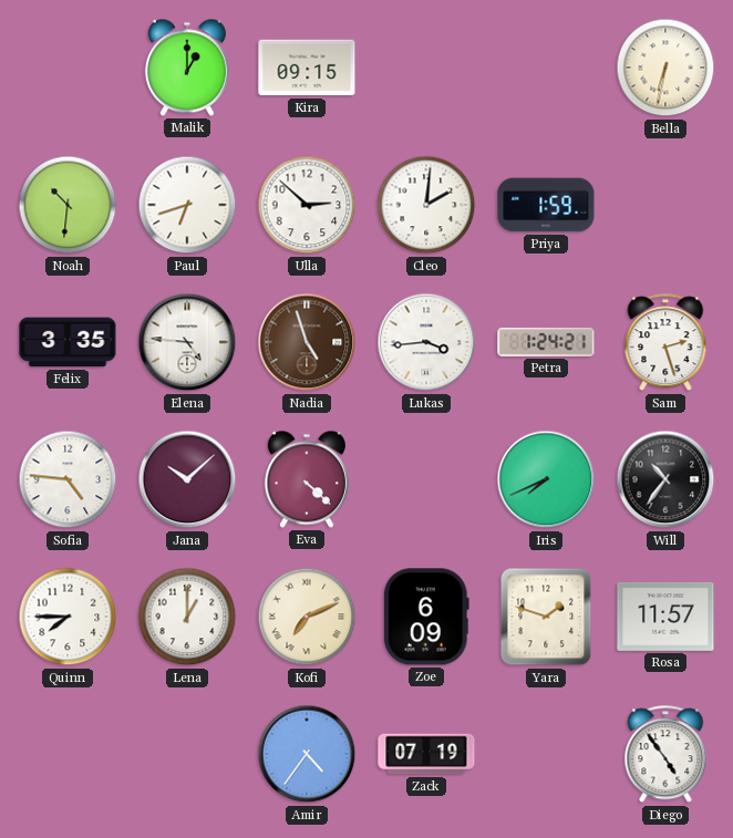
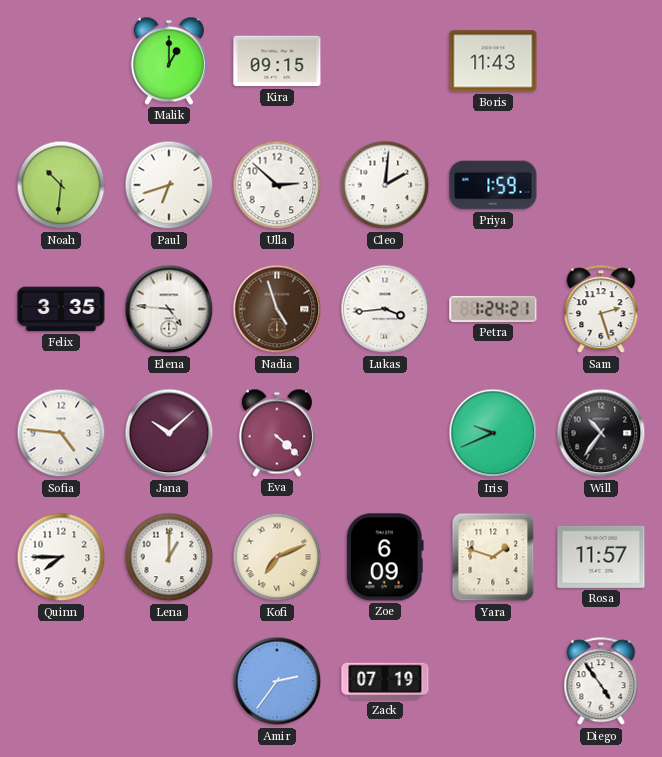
Boris: none -> 11:43 (493, 61)
Bella: 6:32 -> none (665, 68)
Iris: 7:41 -> 9:41 (493, 433)
Amir: 4:36 -> 2:36 (277, 681)
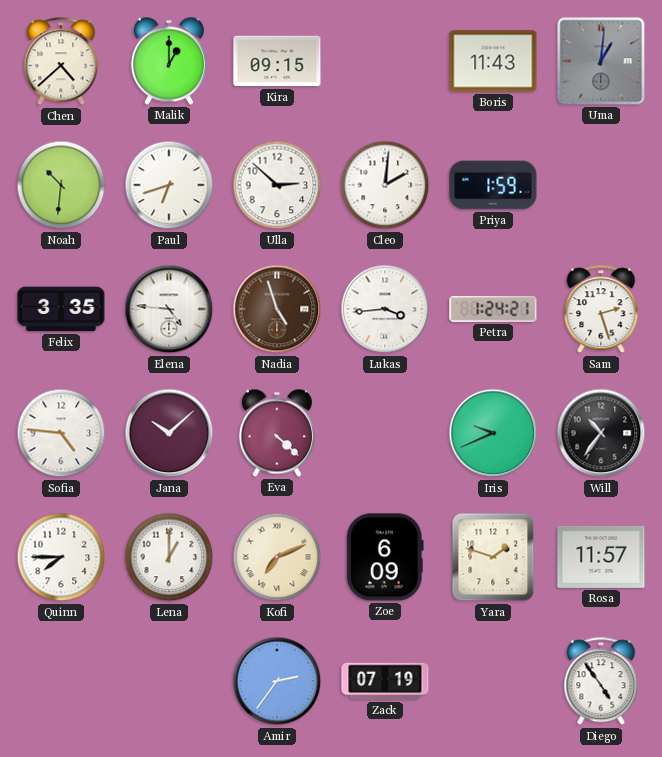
Chen: none -> 4:38 (61, 62)
Uma: none -> 1:01 (601, 61)
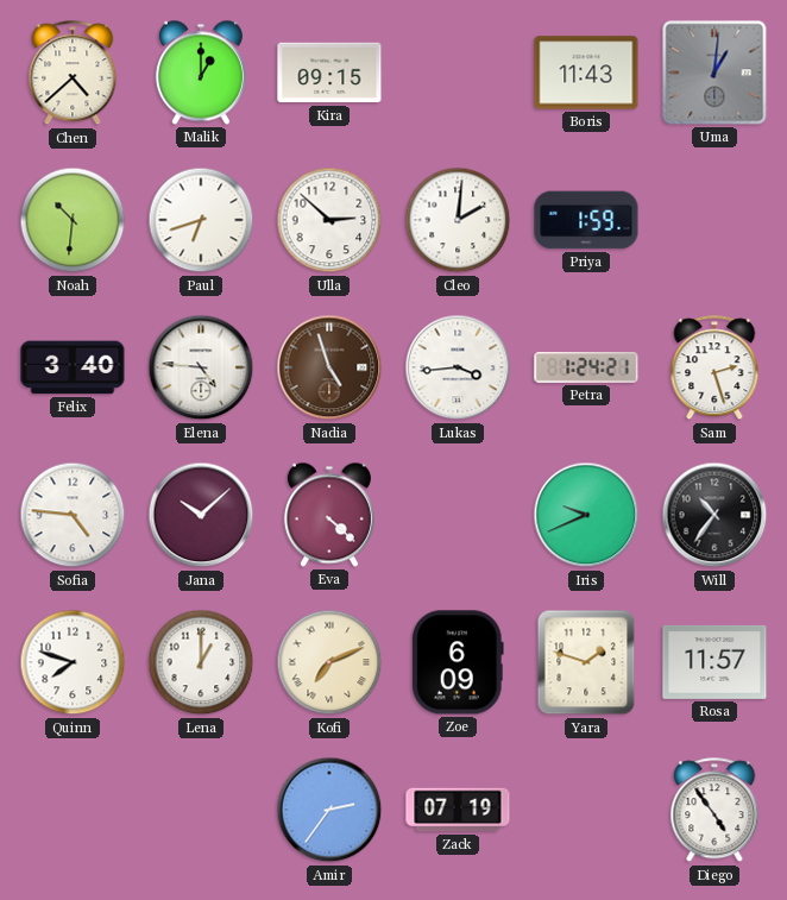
Felix: 3:35 -> 3:40 (73, 367)
Quinn: 7:45 -> 7:48 (73, 662)
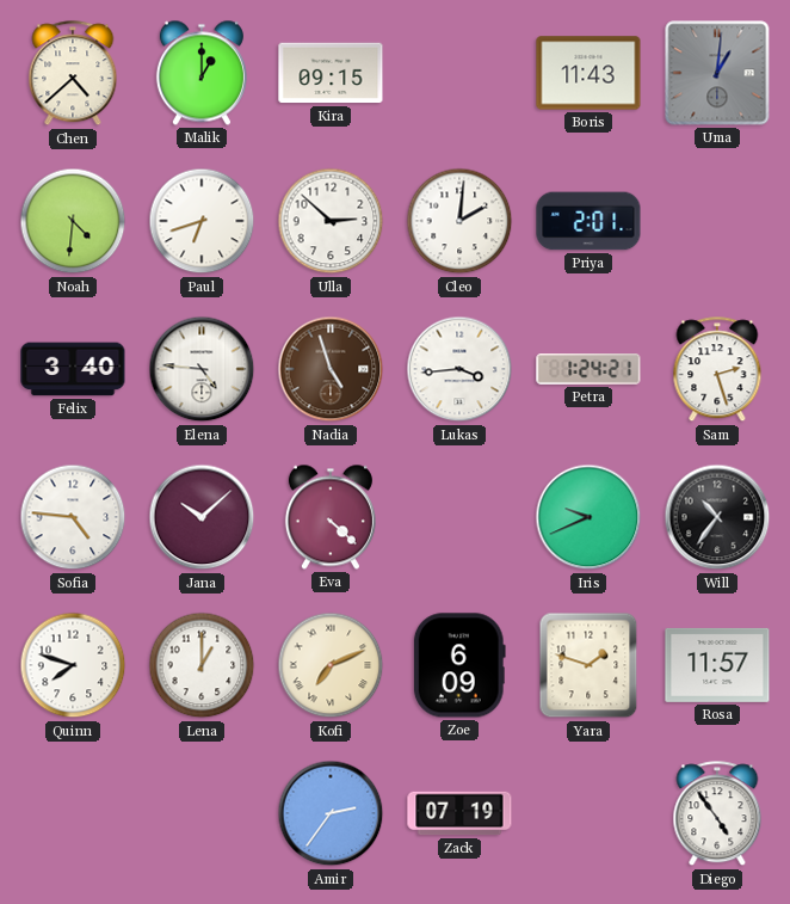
Noah: 10:31 -> 4:31 (73, 221)
Priya: 1:59 -> 2:01 (588, 221)
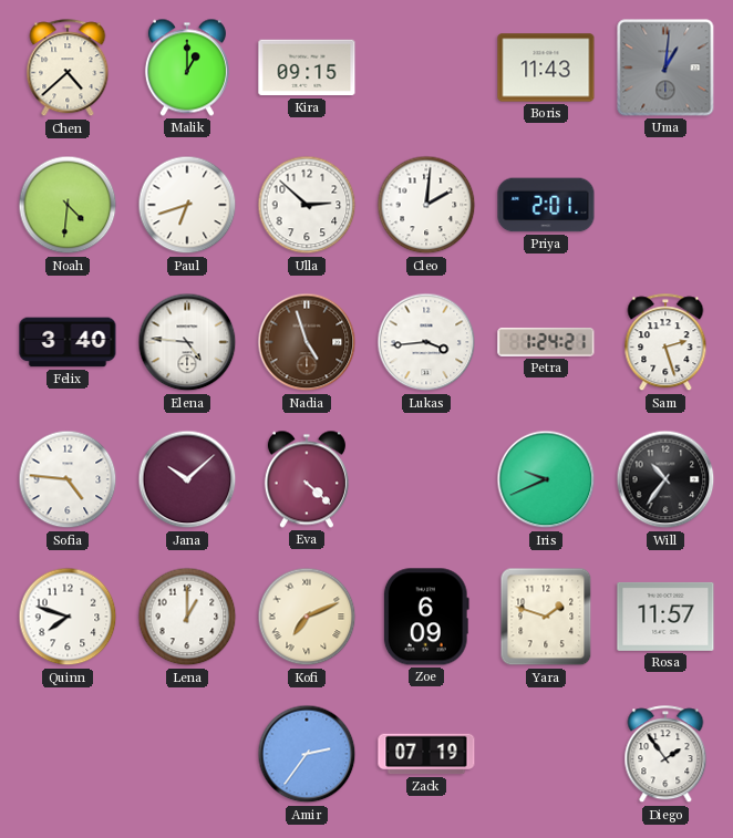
Diego: 4:54 -> 1:54 (665, 755)
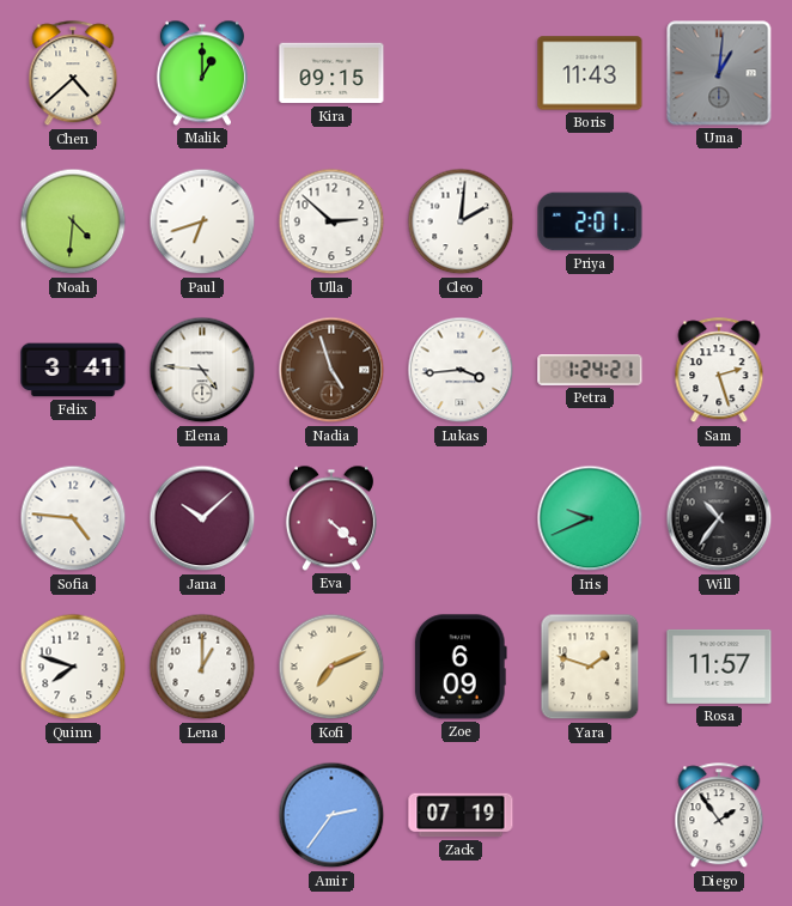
Felix: 3:40 -> 3:41 (73, 370)
